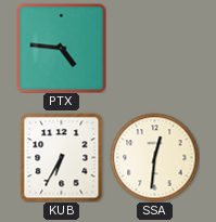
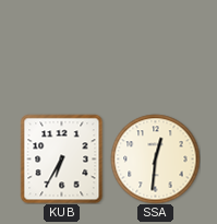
PTX: 4:46 -> none (61, 48)
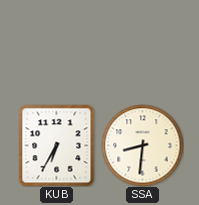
SSA: 12:31 -> 8:31 (142, 145)
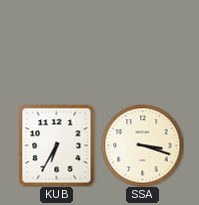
SSA: 8:31 -> 3:18 (142, 145)
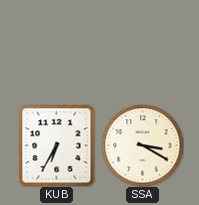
SSA: 3:18 -> 3:20 (142, 145)
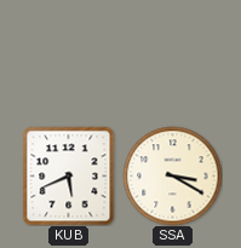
KUB: 6:35 -> 5:41 (69, 175)
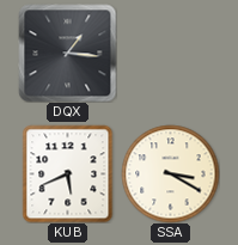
DQX: none -> 1:16 (67, 53)
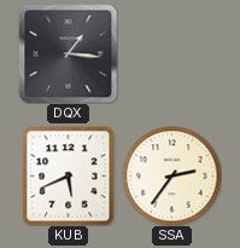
SSA: 3:20 -> 2:36 (171, 175)
